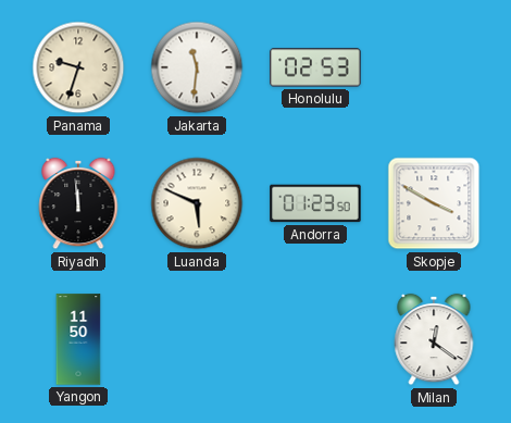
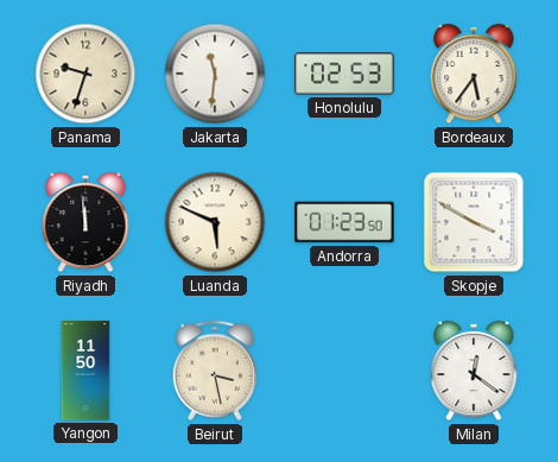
Bordeaux: none -> 5:36 (474, 74)
Beirut: none -> 3:28 (215, 371)
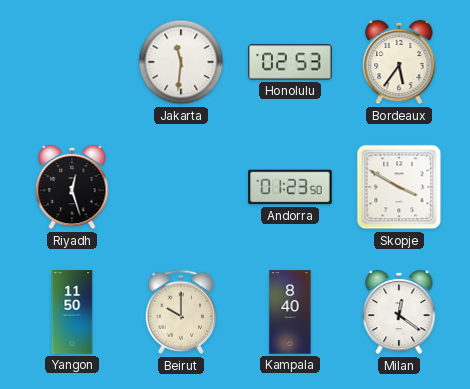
Panama: 9:33 -> none (85, 74)
Riyadh: 11:59 -> 12:27 (72, 187)
Luanda: 5:49 -> none (215, 222)
Beirut: 3:28 -> 10:00 (181, 312)
Kampala: none -> 8:40 (290, 312)
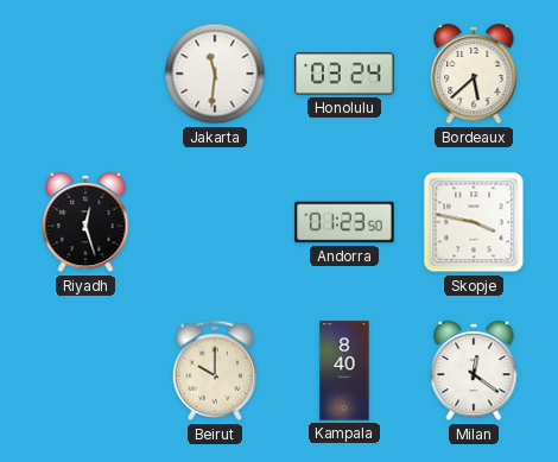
Honolulu: 02:53 -> 03:24 (344, 74)
Bordeaux: 5:36 -> 5:38 (474, 74)
Skopje: 3:50 -> 3:47 (474, 222)
Yangon: 11:50 -> none (72, 312)
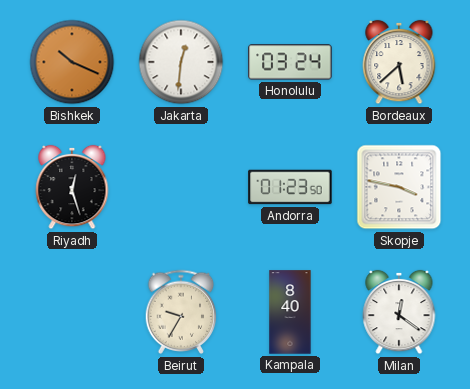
Bishkek: none -> 10:19 (72, 62)
Jakarta: 11:31 -> 12:31 (181, 62)
Beirut: 10:00 -> 9:35 (181, 312)
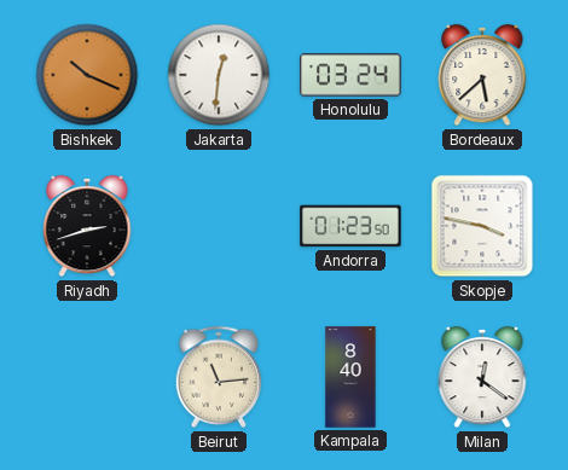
Riyadh: 12:27 -> 2:42 (87, 226)
Beirut: 9:35 -> 11:14 (219, 377)
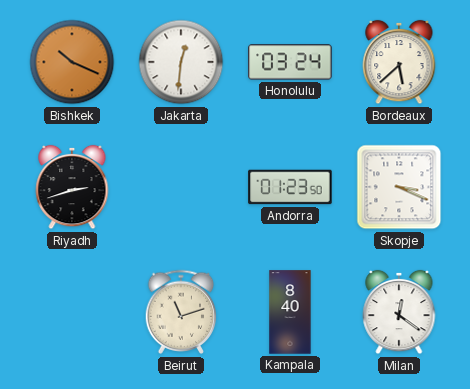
Skopje: 3:47 -> 3:19 (399, 187)
Beirut: 11:14 -> 11:12 (181, 312)
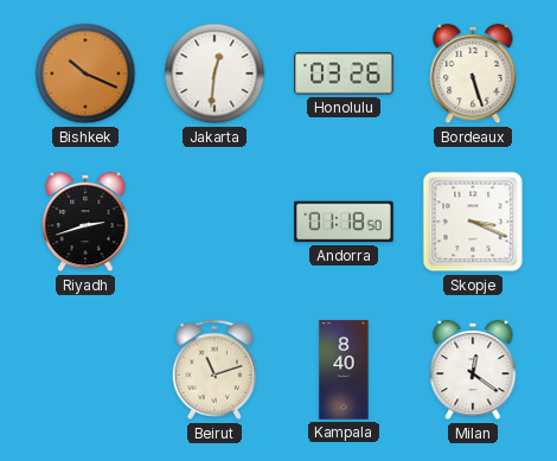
Honolulu: 03:24 -> 03:26 (344, 73)
Bordeaux: 5:38 -> 5:27 (473, 73)
Andorra: 01:23 -> 01:18 (344, 222)
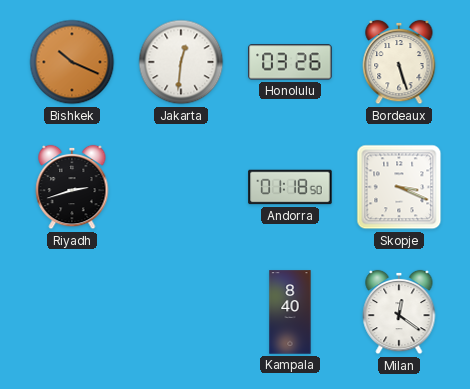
Beirut: 11:12 -> none (215, 370)
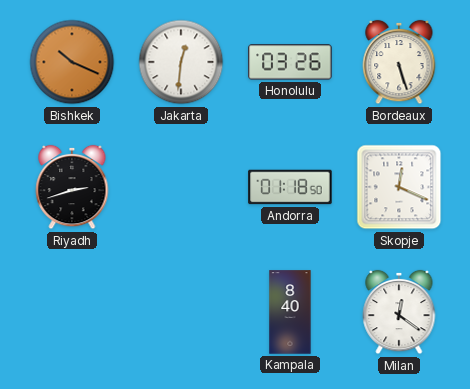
Skopje: 3:19 -> 12:19 (399, 187)
